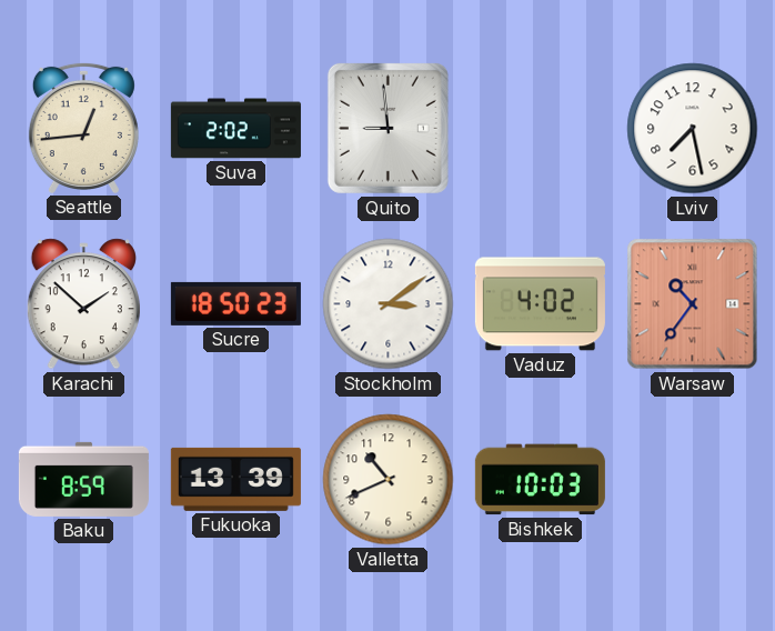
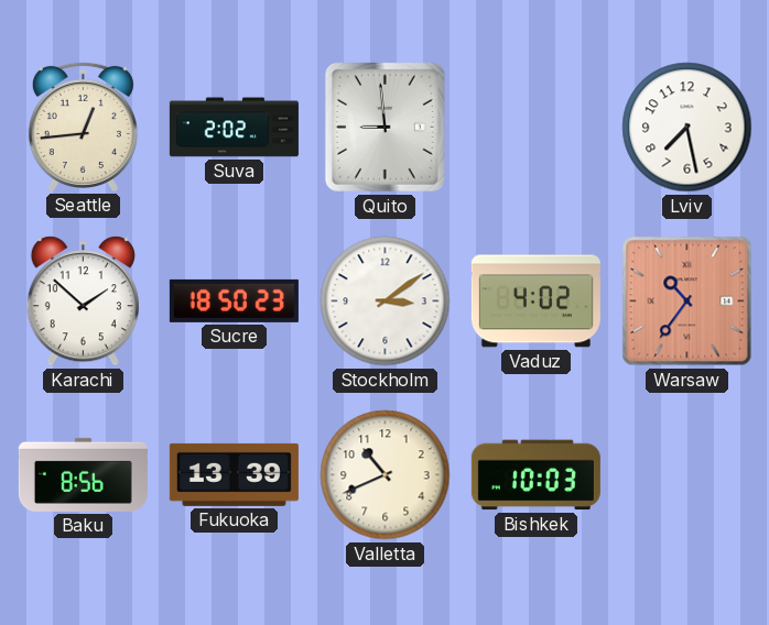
Baku: 8:59 -> 8:56 (83, 474)
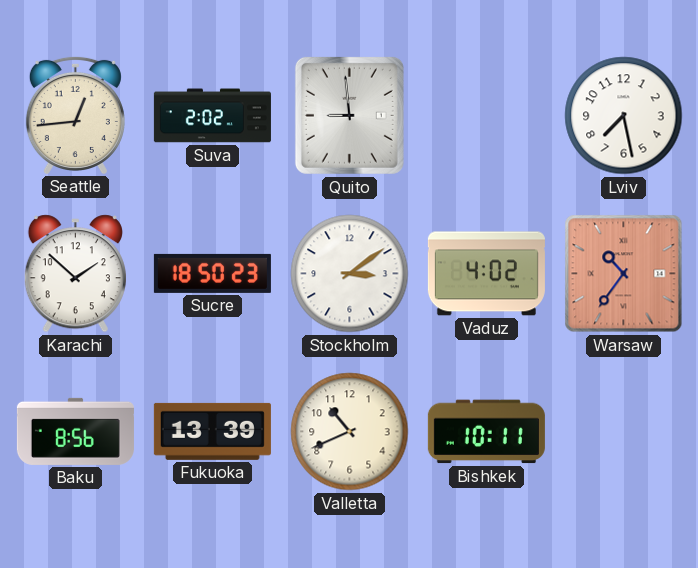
Bishkek: 10:03 -> 10:11 (486, 432)
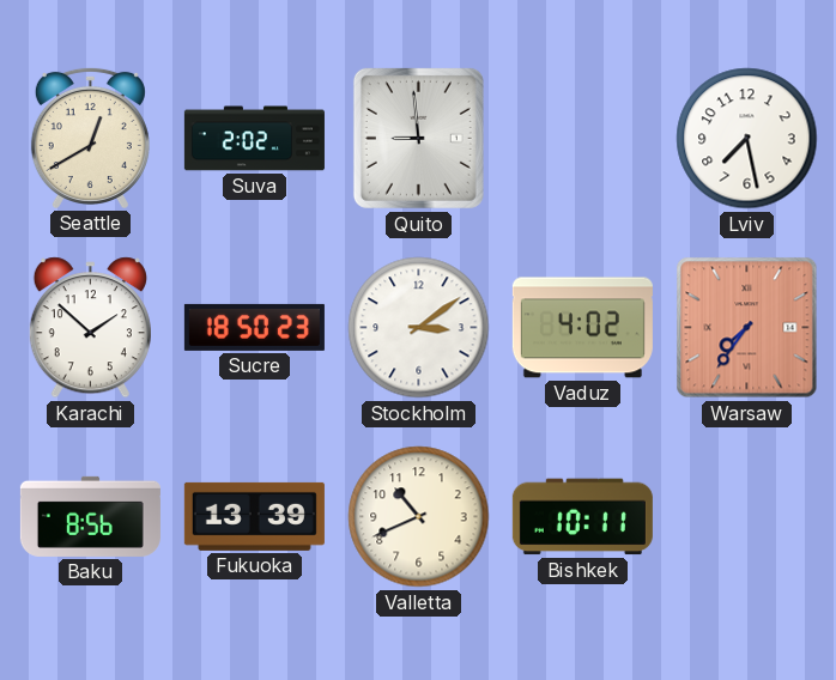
Seattle: 12:44 -> 12:40 (90, 138)
Warsaw: 10:36 -> 7:36 (747, 328)
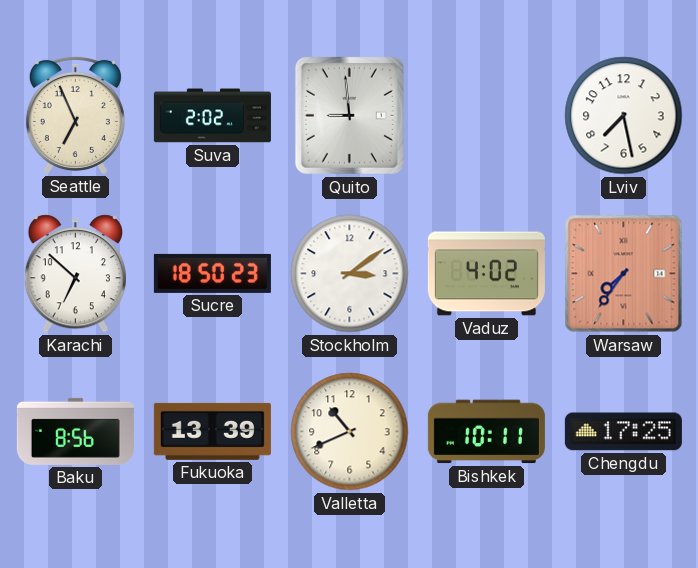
Seattle: 12:40 -> 6:56 (75, 115)
Karachi: 1:52 -> 6:52 (75, 274)
Chengdu: none -> 17:25 (623, 432)
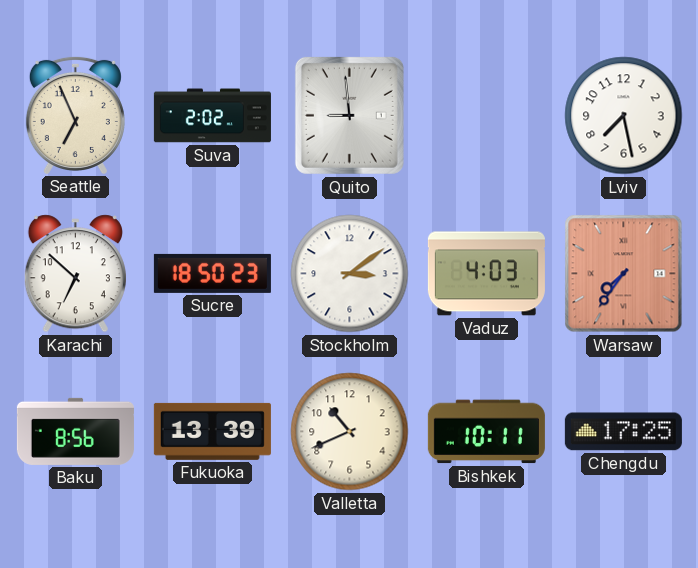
Vaduz: 4:02 -> 4:03 (486, 274)
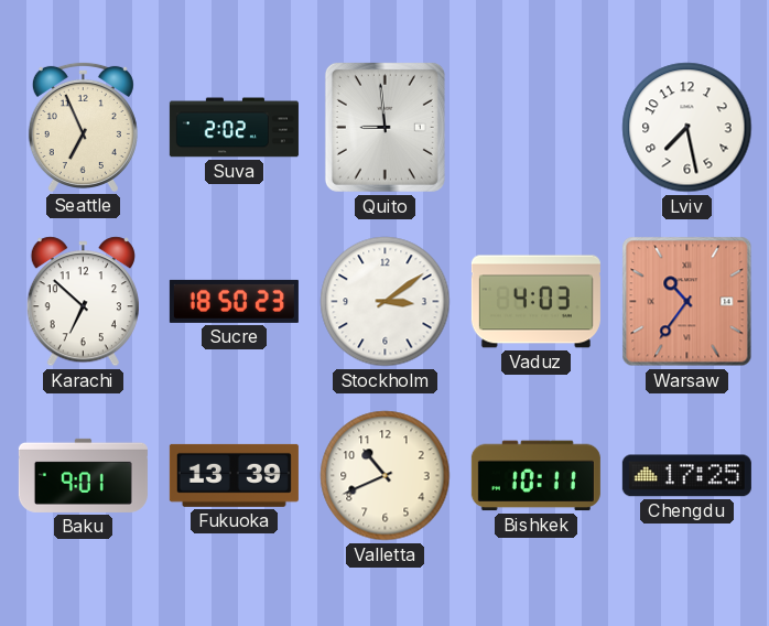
Warsaw: 7:36 -> 10:36 (687, 302)
Baku: 8:56 -> 9:01 (83, 475)
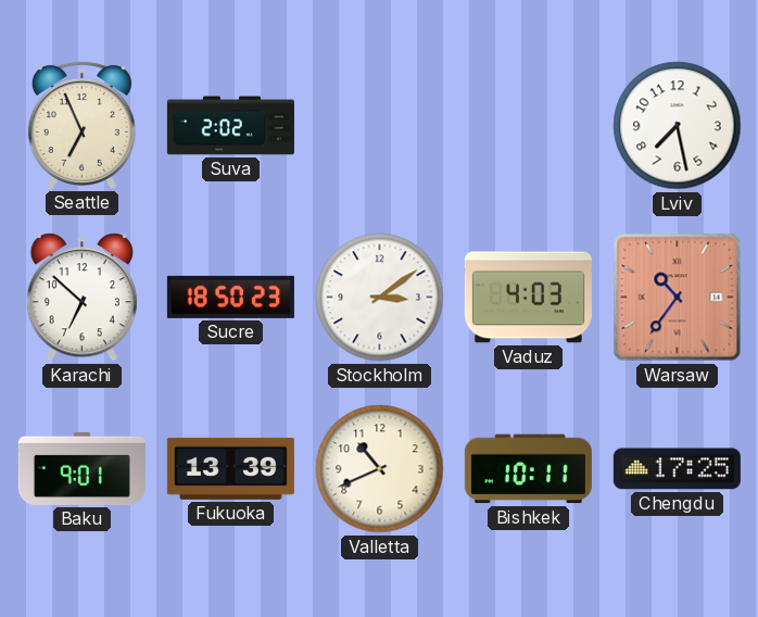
Quito: 8:59 -> none (384, 127)
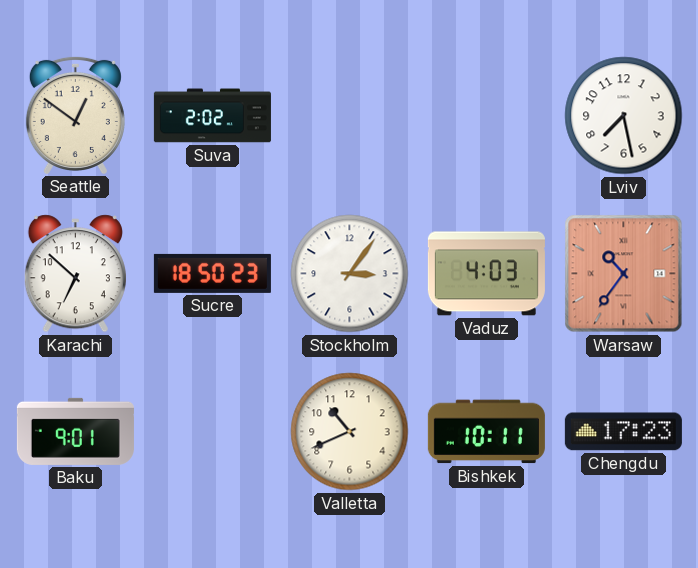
Seattle: 6:56 -> 12:51 (75, 115)
Stockholm: 3:09 -> 3:06 (350, 274)
Fukuoka: 13:39 -> none (230, 468)
Chengdu: 17:25 -> 17:23 (623, 432)
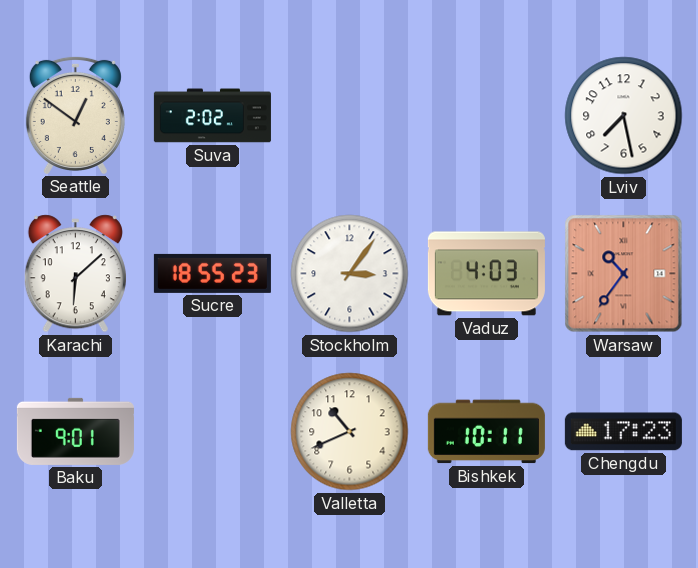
Karachi: 6:52 -> 6:08 (75, 274)
Sucre: 18:50 -> 18:55 (212, 273)
